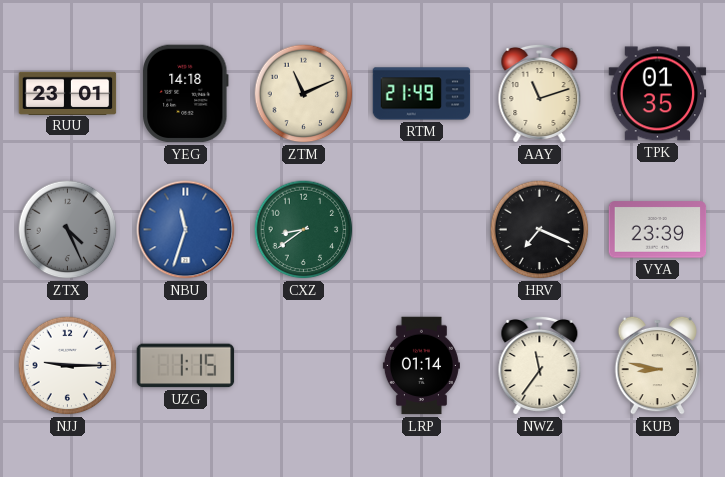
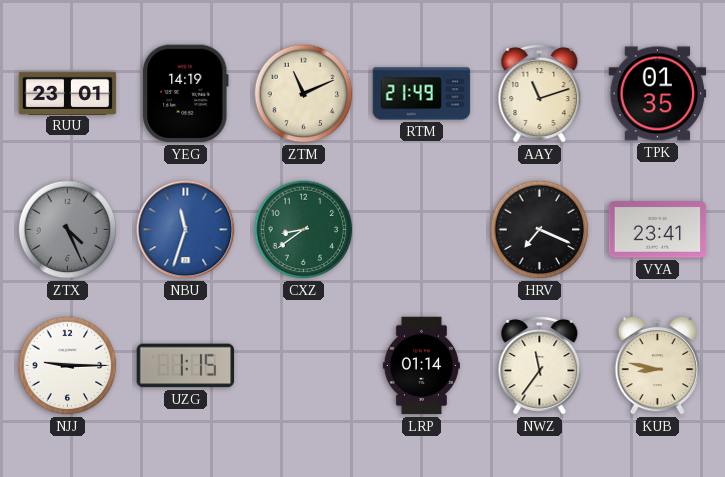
YEG: 14:18 -> 14:19 (186, 94)
VYA: 23:39 -> 23:41 (658, 230)
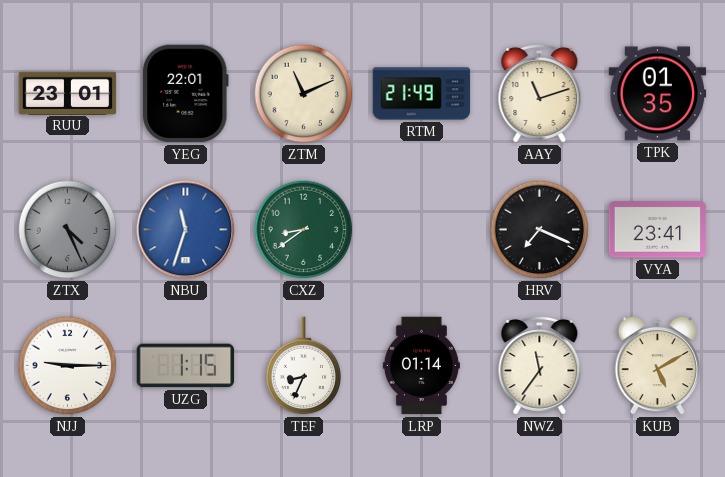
YEG: 14:19 -> 22:01 (186, 94)
TEF: none -> 8:34 (304, 366)
KUB: 8:47 -> 5:10 (658, 365)
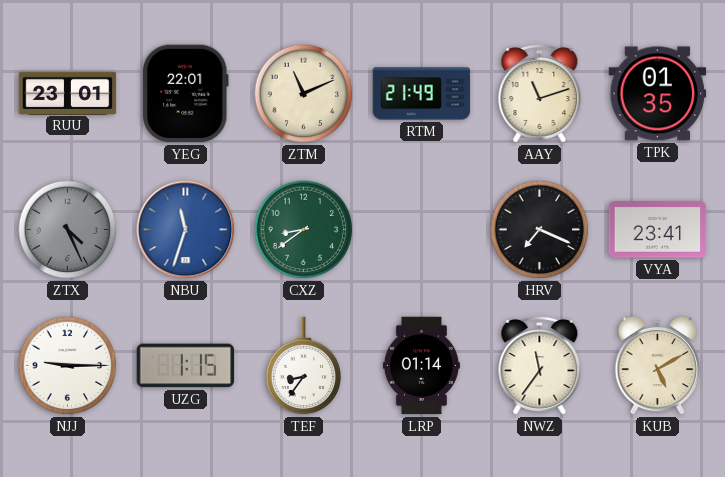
TEF: 8:34 -> 8:36 (304, 366)
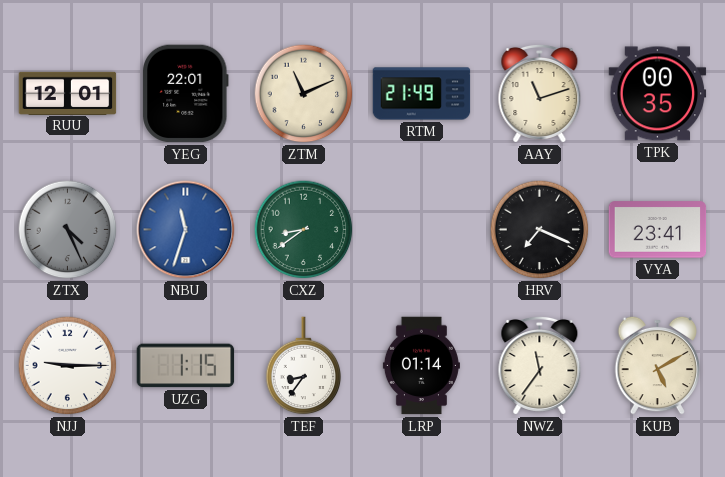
RUU: 23:01 -> 12:01 (68, 93)
TPK: 01:35 -> 00:35 (658, 94)
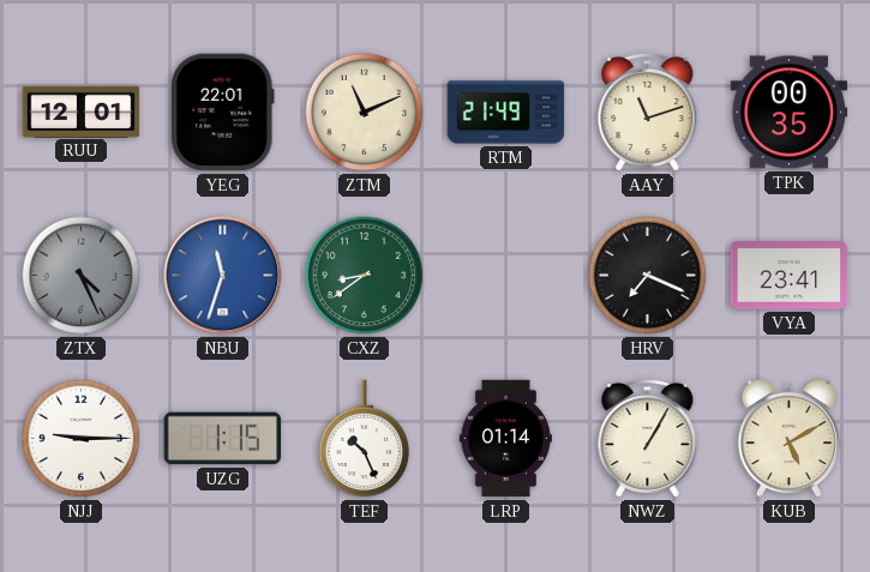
TEF: 8:36 -> 10:26 (365, 439)
NWZ: 11:36 -> 1:05 (648, 438)
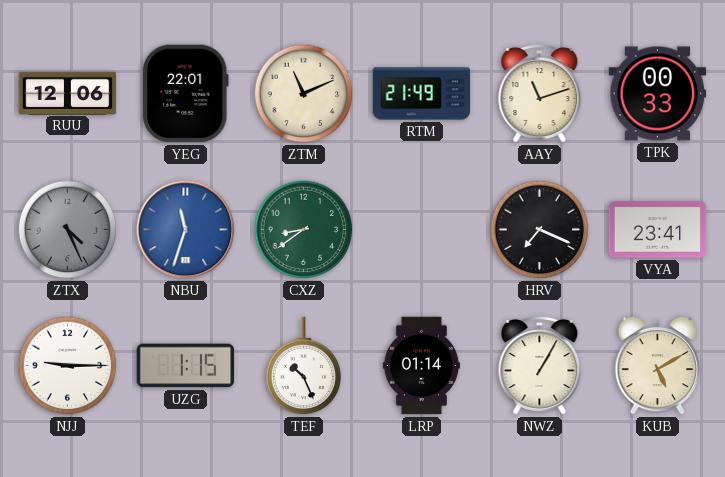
RUU: 12:01 -> 12:06 (68, 93)
TPK: 00:35 -> 00:33 (658, 94)
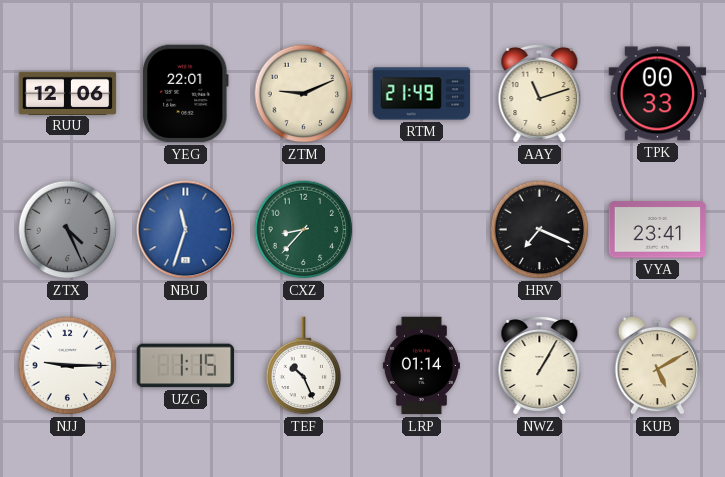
ZTM: 11:11 -> 9:11 (304, 94)
CXZ: 8:39 -> 8:37 (304, 230)
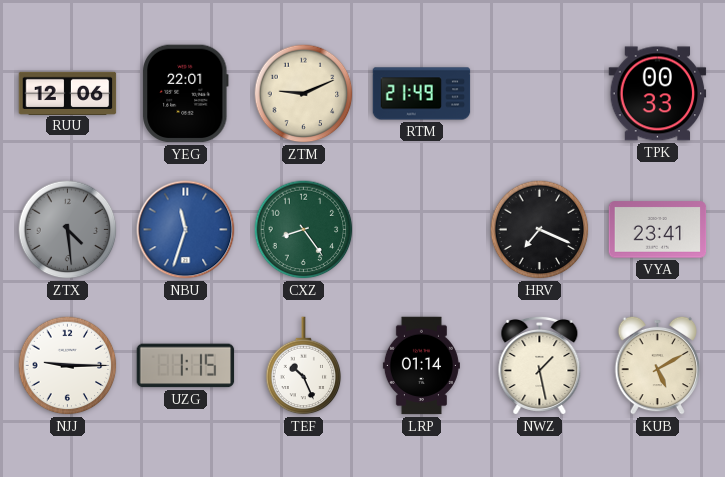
AAY: 11:12 -> none (540, 93)
ZTX: 4:26 -> 4:29 (68, 230)
CXZ: 8:37 -> 8:24 (304, 230)
NWZ: 1:05 -> 1:28 (540, 365)
